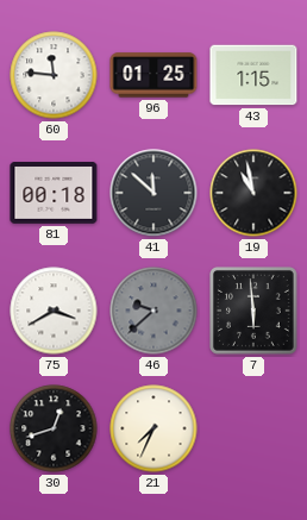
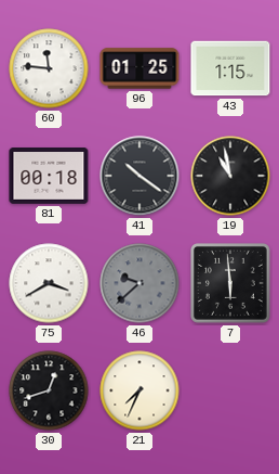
41: 11:52 -> 10:21 (139, 176)
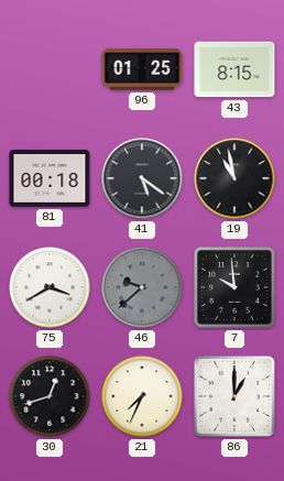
60: 11:46 -> none (49, 68)
43: 1:15 -> 8:15 (234, 69)
41: 10:21 -> 5:21 (142, 178)
7: 5:59 -> 9:59 (236, 288)
86: none -> 1:00 (236, 397)
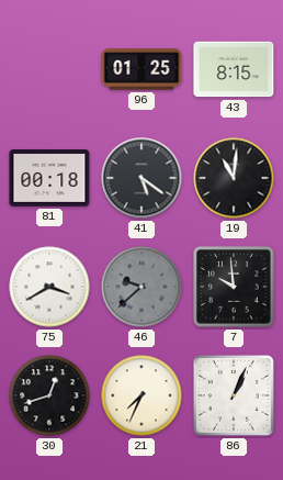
19: 10:58 -> 11:01 (234, 178)
86: 1:00 -> 1:04 (235, 397)
